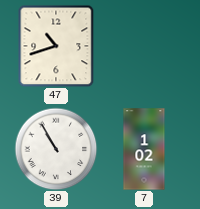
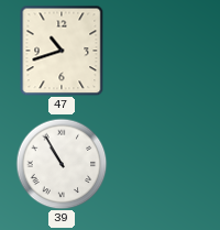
7: 1:02 -> none (144, 149)
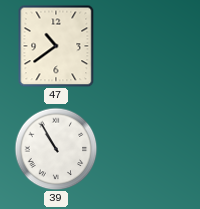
47: 10:42 -> 10:39 (56, 46)
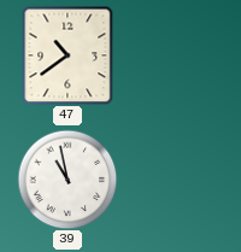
39: 10:55 -> 10:58 (67, 180)
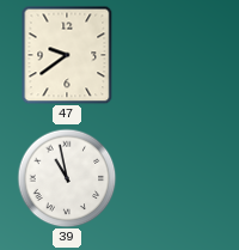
47: 10:39 -> 9:39 (67, 55)
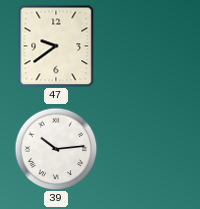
39: 10:58 -> 10:14 (56, 149)
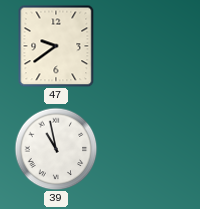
39: 10:14 -> 10:58 (56, 149)
